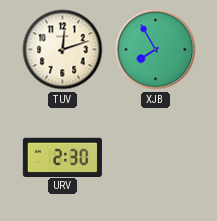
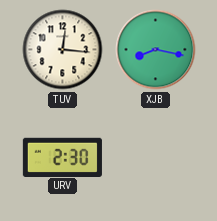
TUV: 12:12 -> 12:16 (63, 50)
XJB: 7:55 -> 8:17 (156, 50)
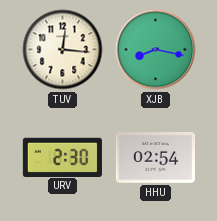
HHU: none -> 02:54 (155, 158)
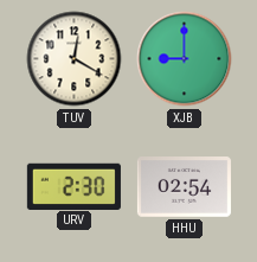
TUV: 12:16 -> 12:20 (75, 59)
XJB: 8:17 -> 9:00 (185, 59)
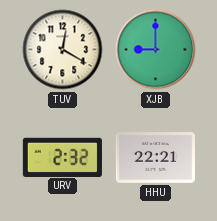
URV: 2:30 -> 2:32 (62, 157)
HHU: 02:54 -> 22:21 (155, 158)
